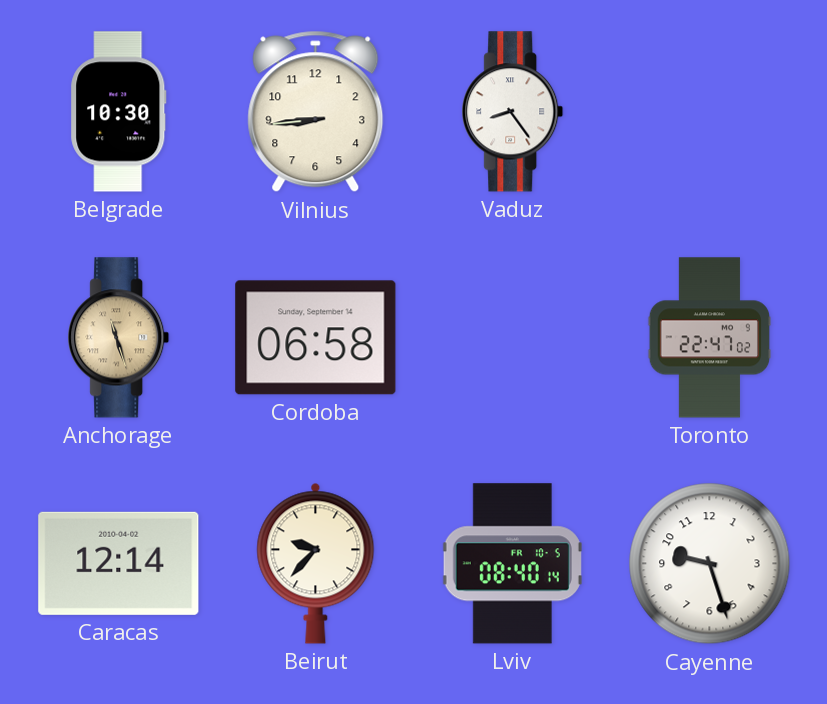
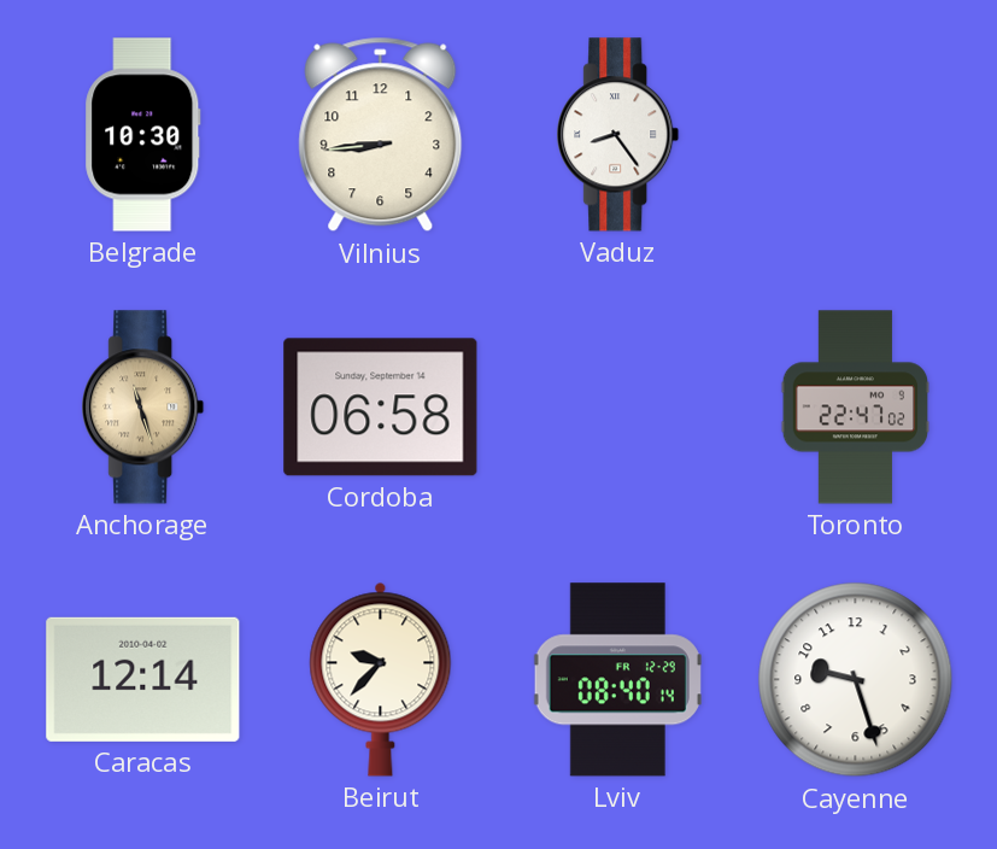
Lviv date: FR 10-5 -> FR 12-29 (617, 680)
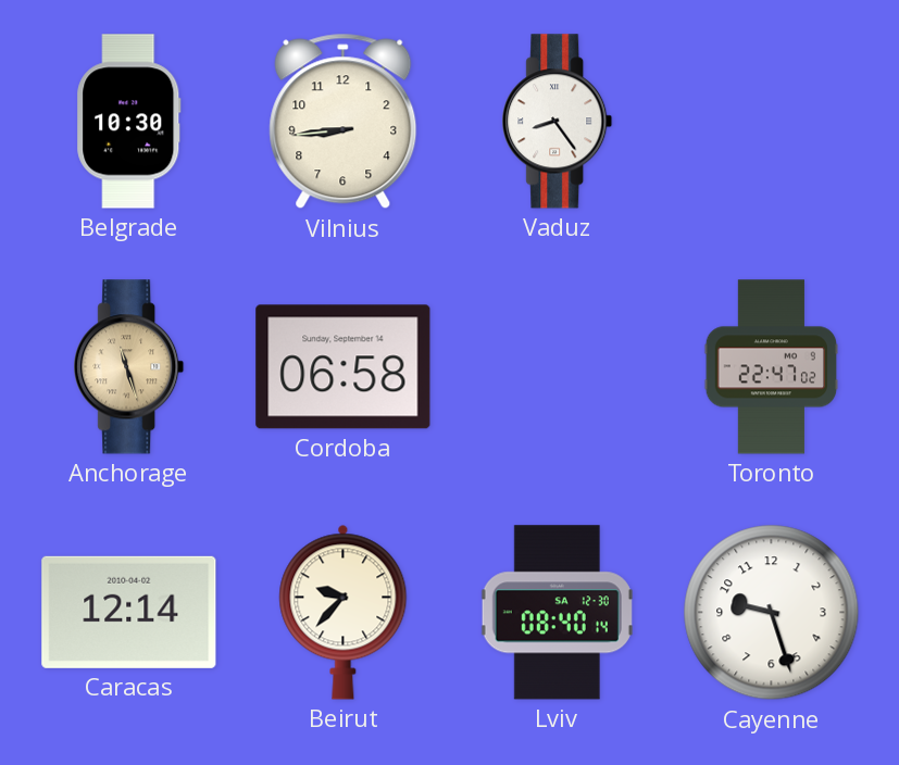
Lviv date: FR 12-29 -> SA 12-30 (557, 613)
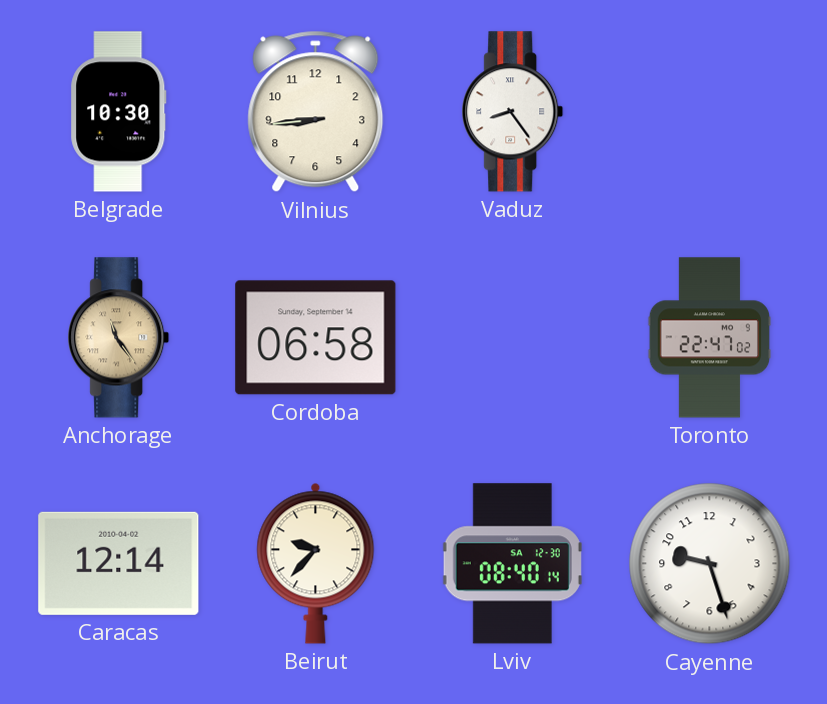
Anchorage: 11:27 -> 11:24 (119, 338)
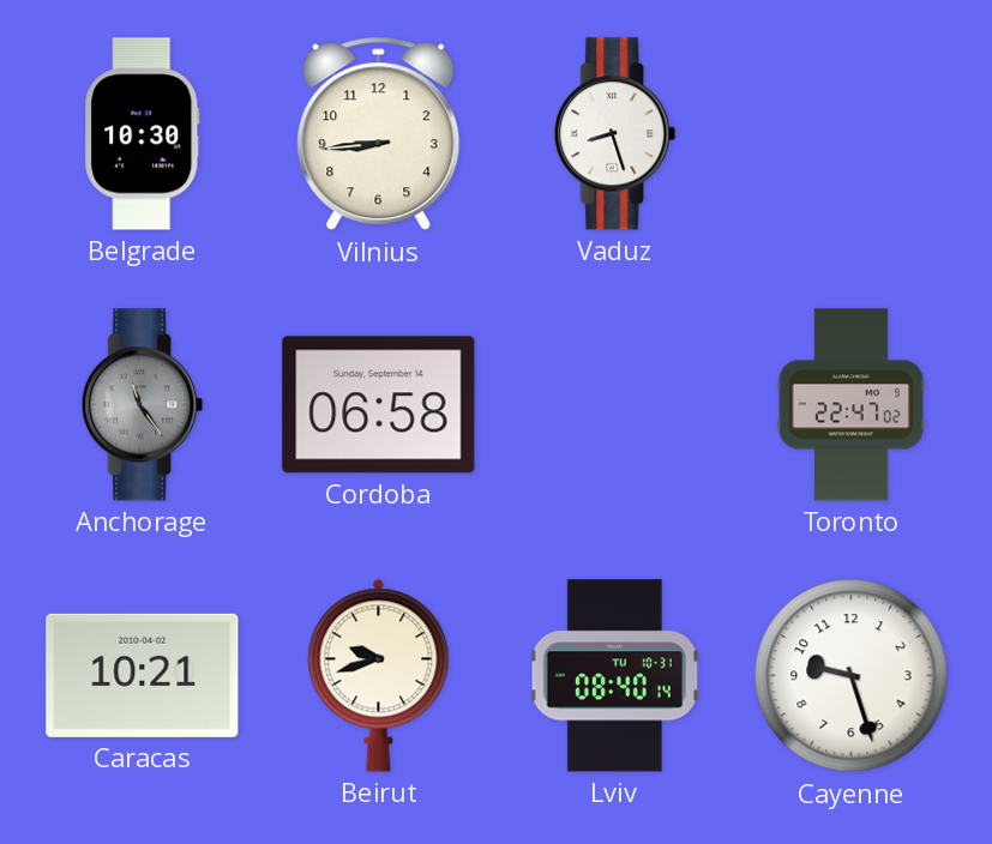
Vaduz: 8:24 -> 8:27 (615, 134)
Anchorage dial: champagne -> grey (143, 405)
Caracas: 12:14 -> 10:21 (143, 675)
Beirut: 9:37 -> 9:42 (379, 675)
Lviv date: SA 12-30 -> TU 10-31 (614, 676)
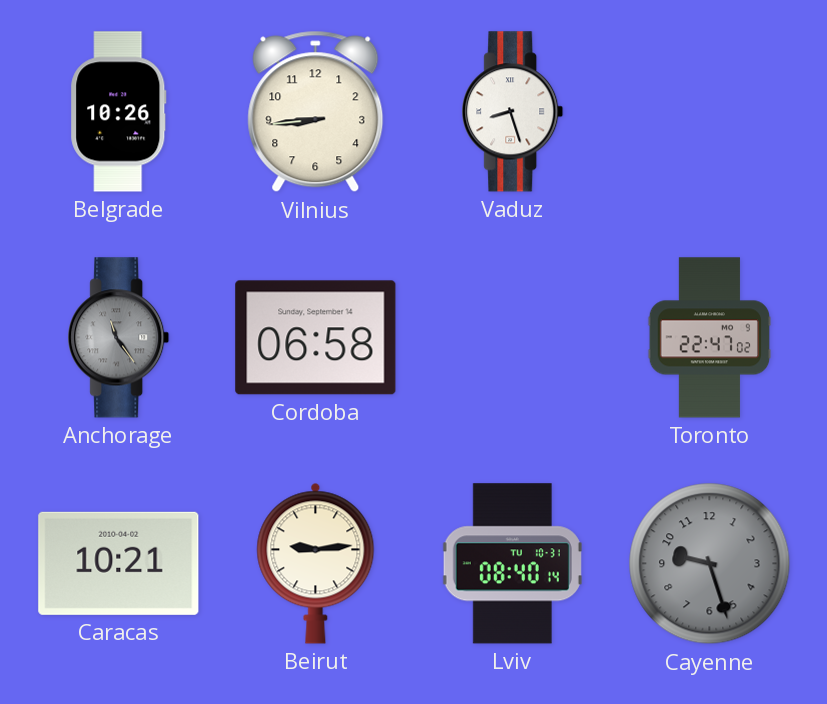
Belgrade: 10:30 -> 10:26 (119, 112)
Beirut: 9:42 -> 9:14 (316, 563)
Cayenne dial: white -> grey (710, 564)
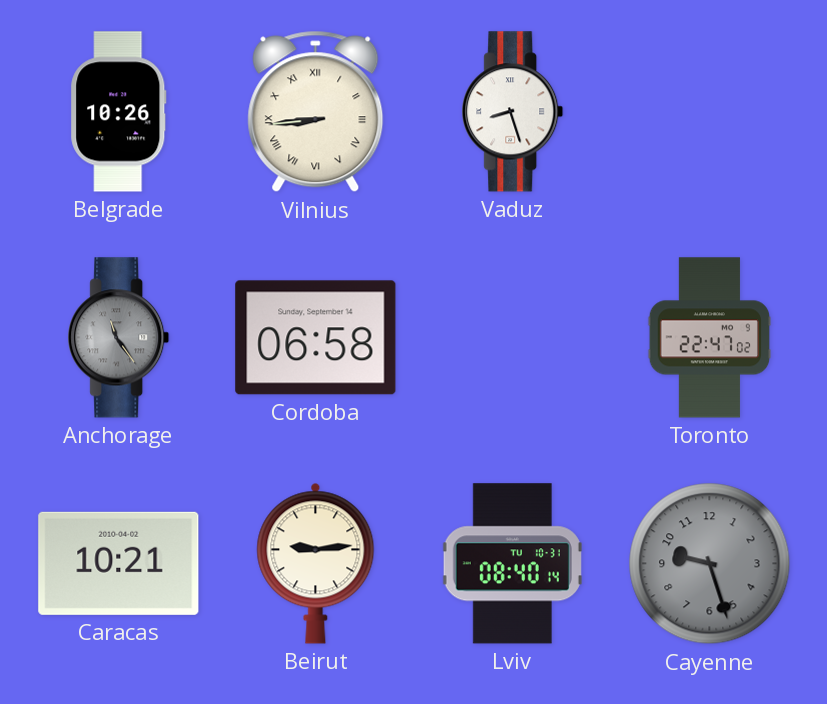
Vilnius numerals: Arabic -> Roman (316, 112)
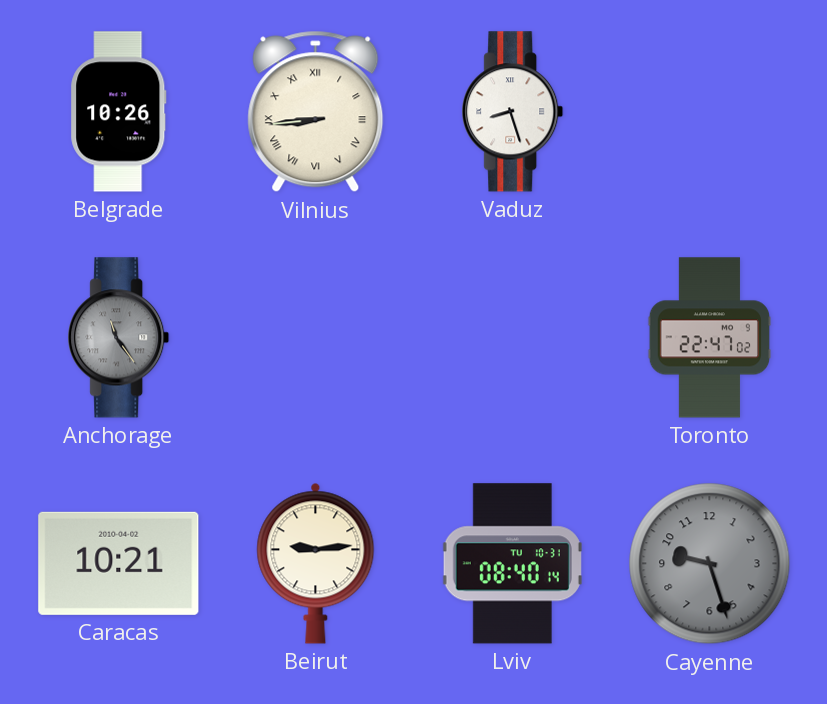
Cordoba: 06:58 -> none (316, 338)
